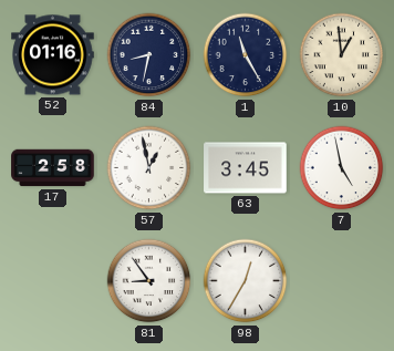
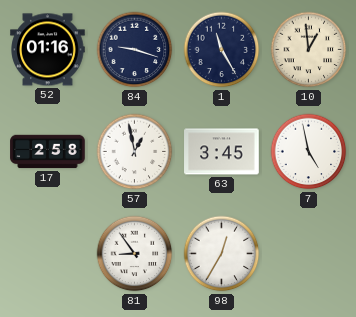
84: 8:32 -> 9:18 (135, 50)
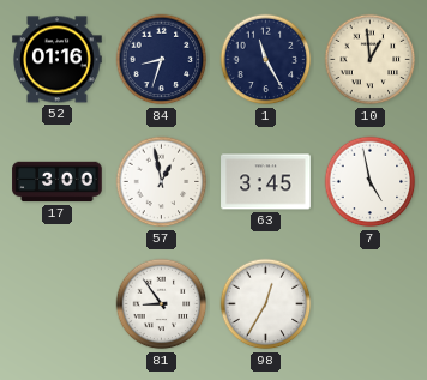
84: 9:18 -> 8:33 (162, 60)
17: 2:58 -> 3:00 (58, 182)
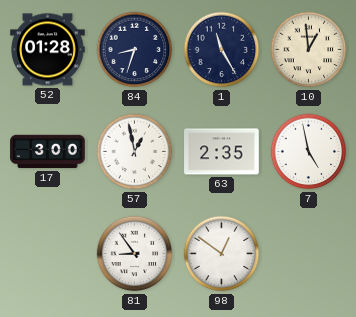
52: 01:16 -> 01:28 (48, 50)
63: 3:45 -> 2:35 (222, 152)
98: 12:35 -> 12:51 (222, 254)
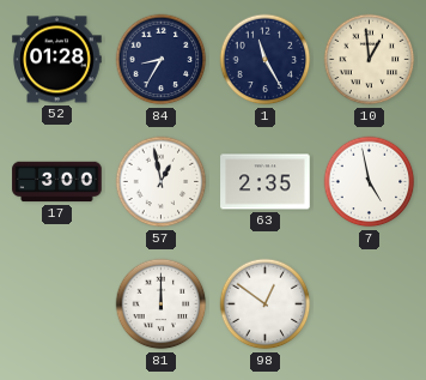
84: 8:33 -> 8:35 (162, 60)
81: 8:54 -> 12:00 (162, 304)
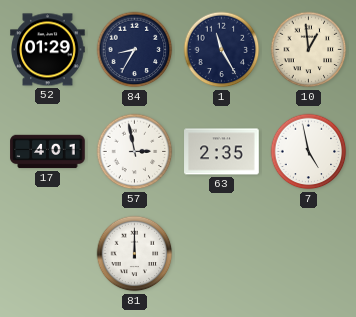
52: 01:28 -> 01:29 (48, 50)
17: 3:00 -> 4:01 (48, 152)
57: 12:58 -> 2:58 (135, 152)
98: 12:51 -> none (266, 304)
